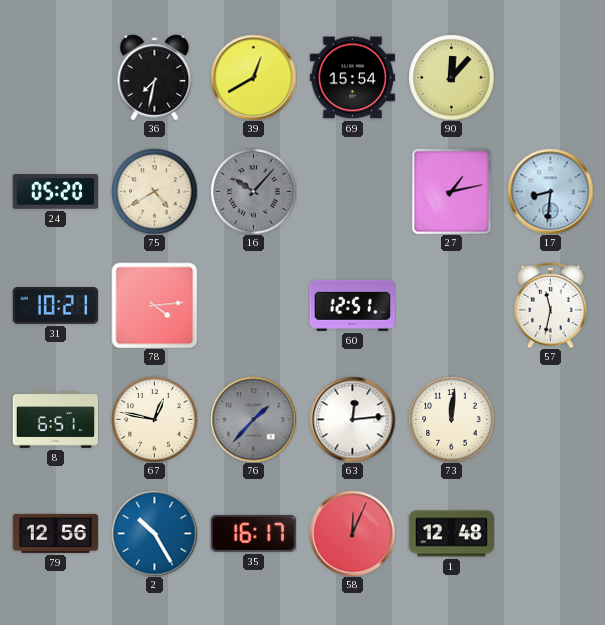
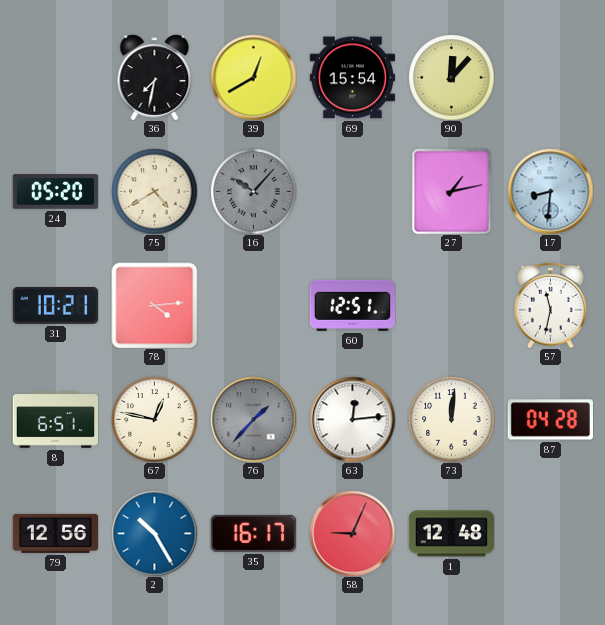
87: none -> 04:28 (550, 420)
58: 12:04 -> 9:04 (352, 533)
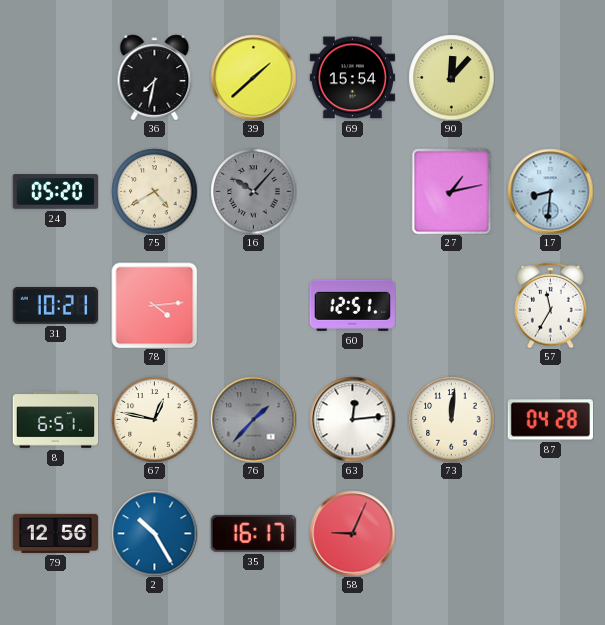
39: 12:40 -> 1:38 (253, 77)
57: 11:32 -> 11:35 (551, 305)
1: 12:48 -> none (451, 534)
